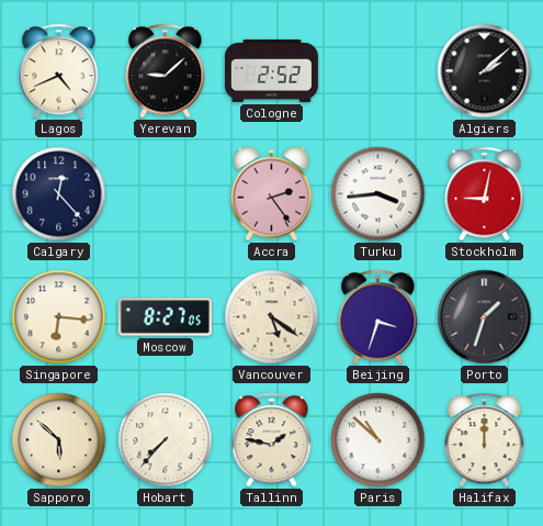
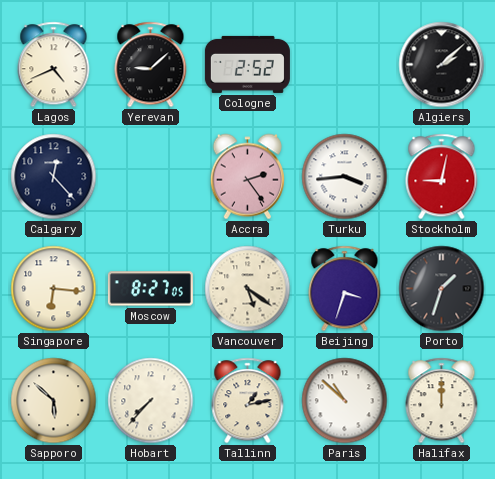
Tallinn: 1:47 -> 1:13 (248, 401)
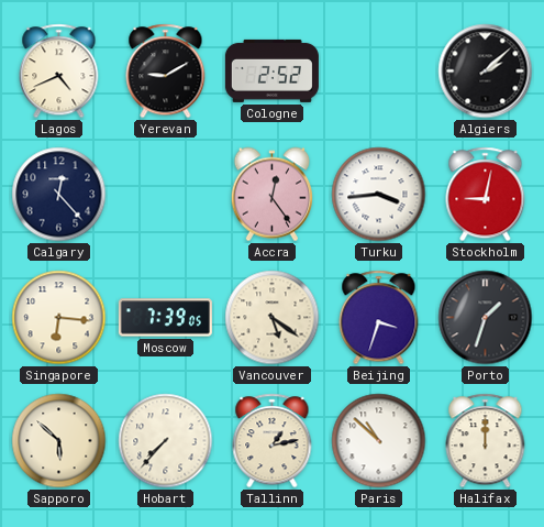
Yerevan: 9:08 -> 9:10 (166, 72)
Accra: 2:24 -> 12:24 (271, 195)
Moscow: 8:27 -> 7:39 (165, 318)
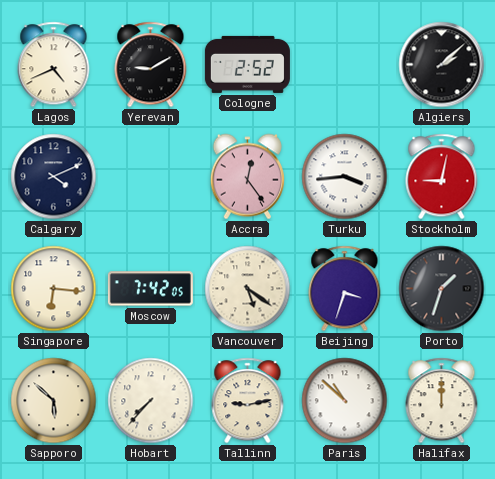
Calgary: 12:23 -> 4:11 (54, 177)
Moscow: 7:39 -> 7:42 (150, 289)
Tallinn: 1:13 -> 9:13 (248, 401)
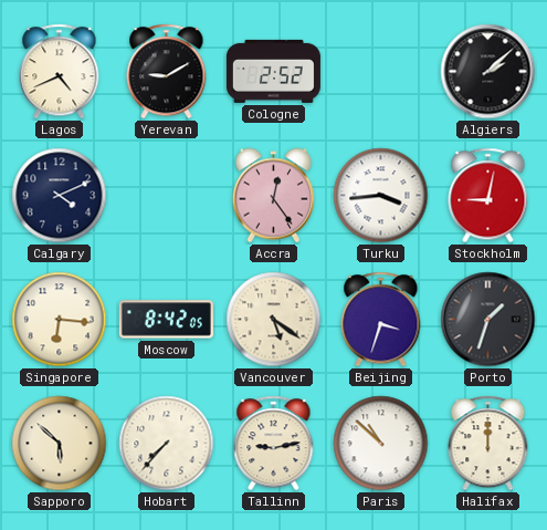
Moscow: 7:42 -> 8:42 (166, 320)
